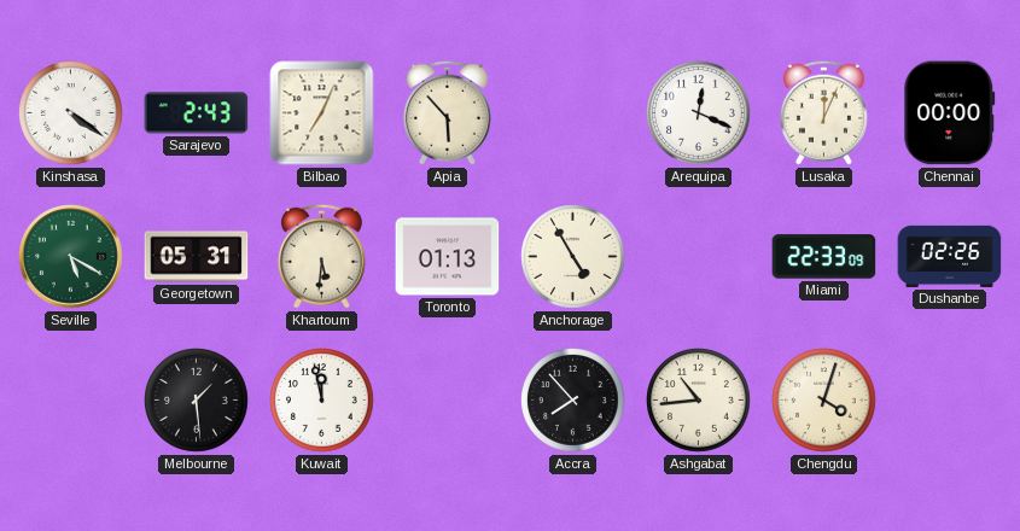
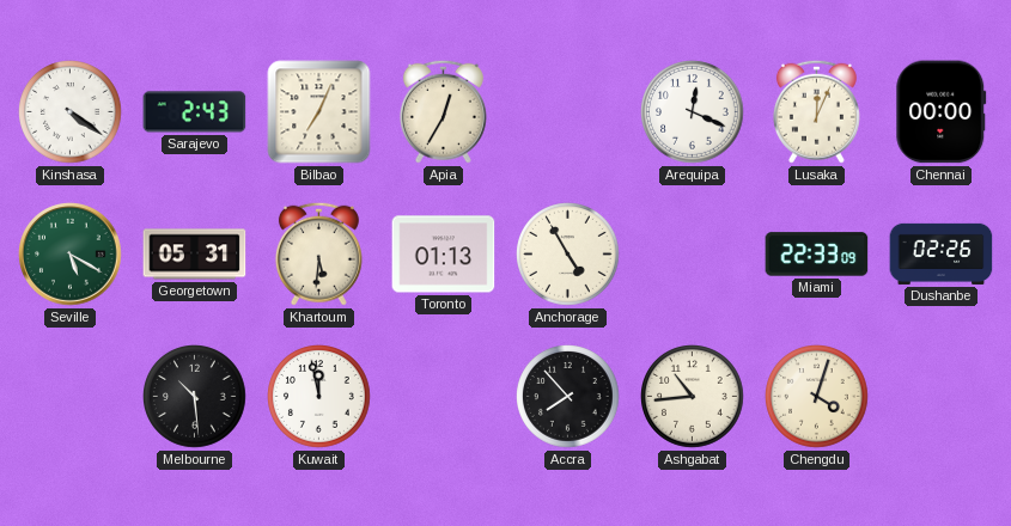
Apia: 5:53 -> 12:35 (443, 111)
Melbourne: 1:29 -> 10:29 (195, 397)
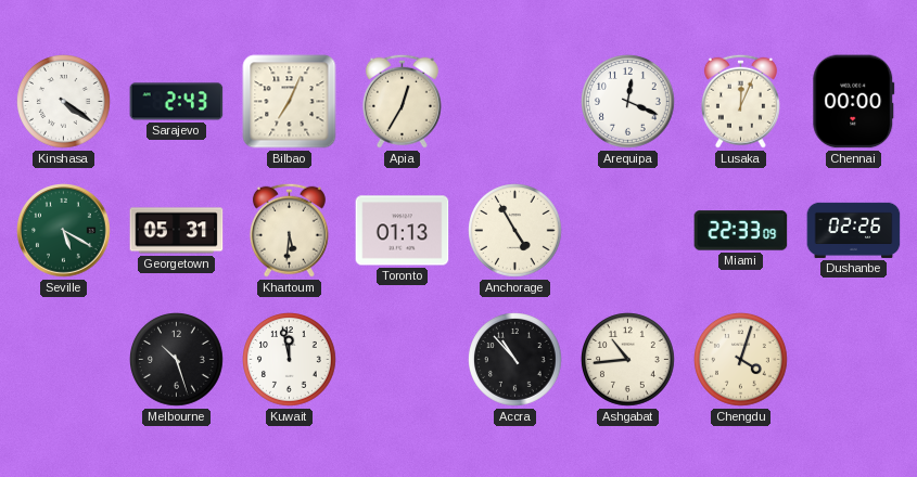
Melbourne: 10:29 -> 10:27 (177, 360)
Accra: 7:53 -> 10:53 (515, 360)
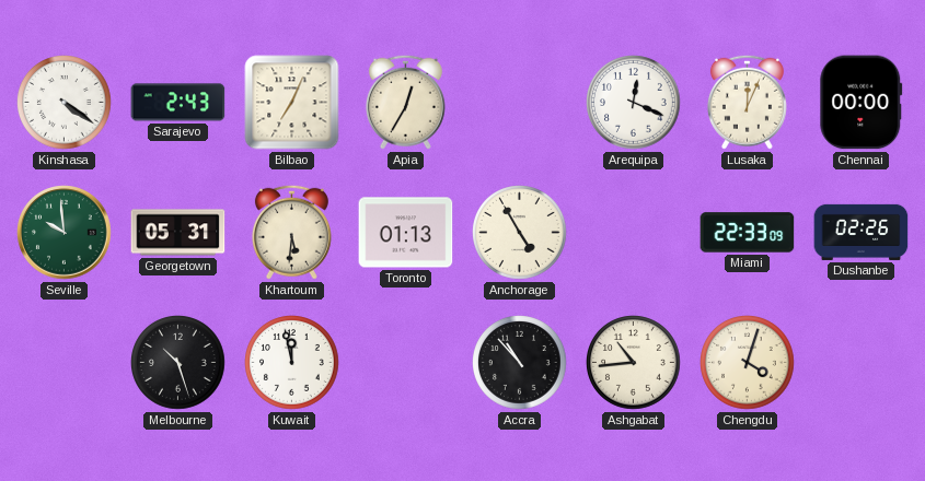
Seville: 5:20 -> 9:59 (65, 233)
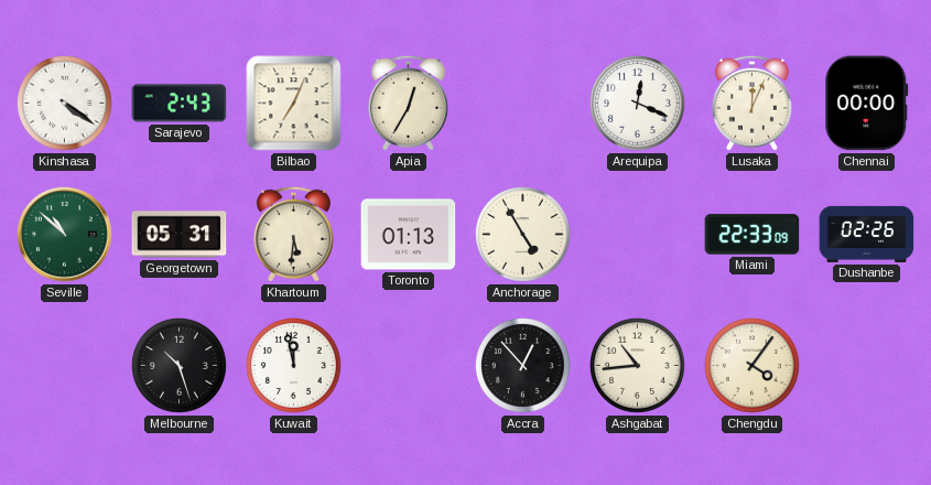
Seville: 9:59 -> 10:52 (65, 235)
Accra: 10:53 -> 12:53 (523, 366)
Chengdu: 4:03 -> 4:06 (753, 366)
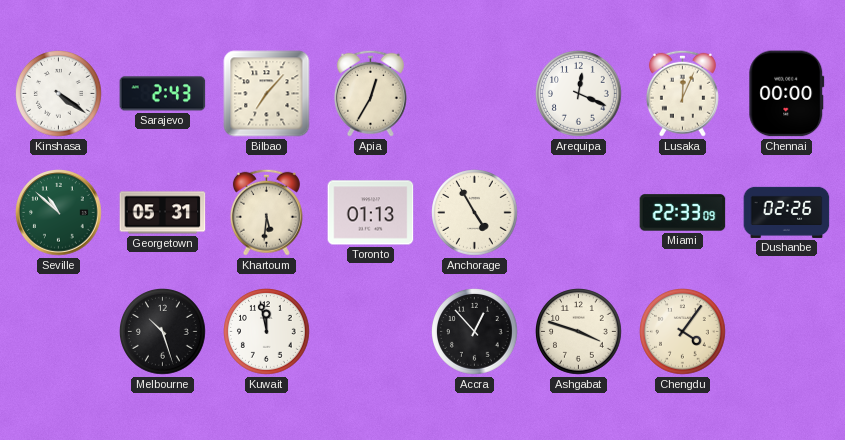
Bilbao: 7:04 -> 7:07 (267, 94)
Ashgabat: 10:44 -> 3:48 (579, 332)
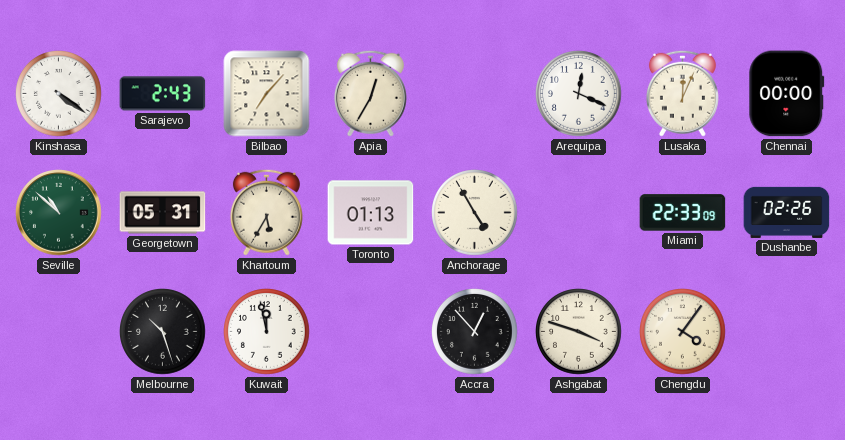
Khartoum: 5:31 -> 5:35 (266, 212)
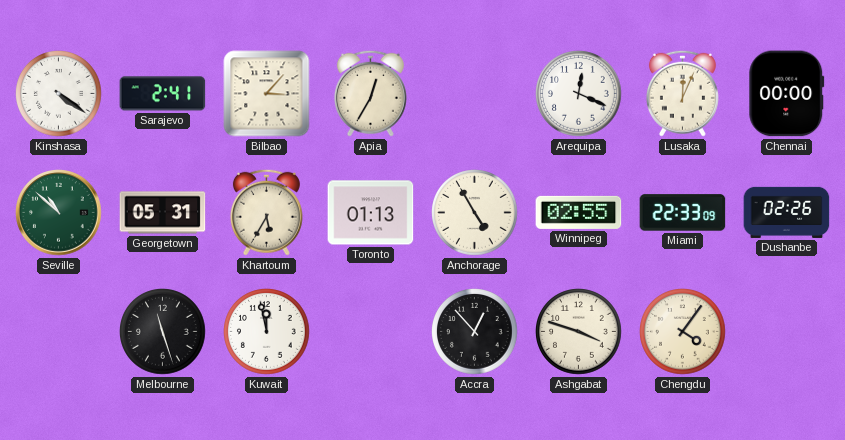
Sarajevo: 2:43 -> 2:41 (163, 94)
Bilbao: 7:07 -> 3:07 (267, 94)
Winnipeg: none -> 02:55 (579, 212)
Melbourne: 10:27 -> 11:27 (163, 332)
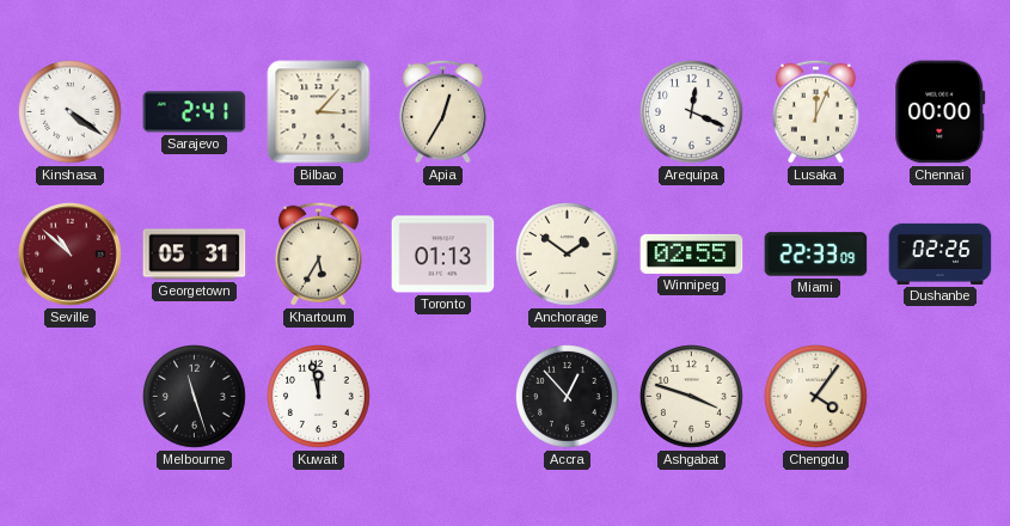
Seville dial: green -> burgundy (71, 255)
Anchorage: 4:55 -> 1:51 (568, 255)
